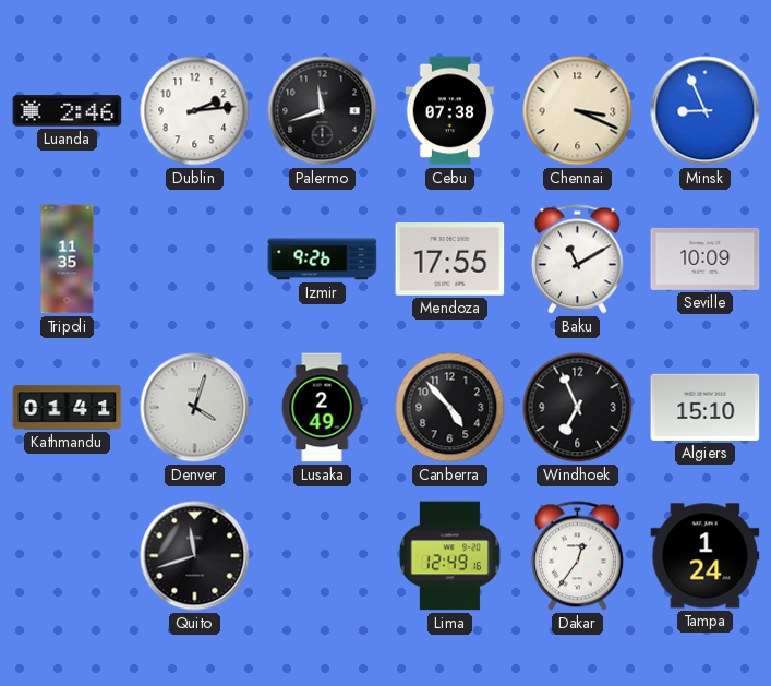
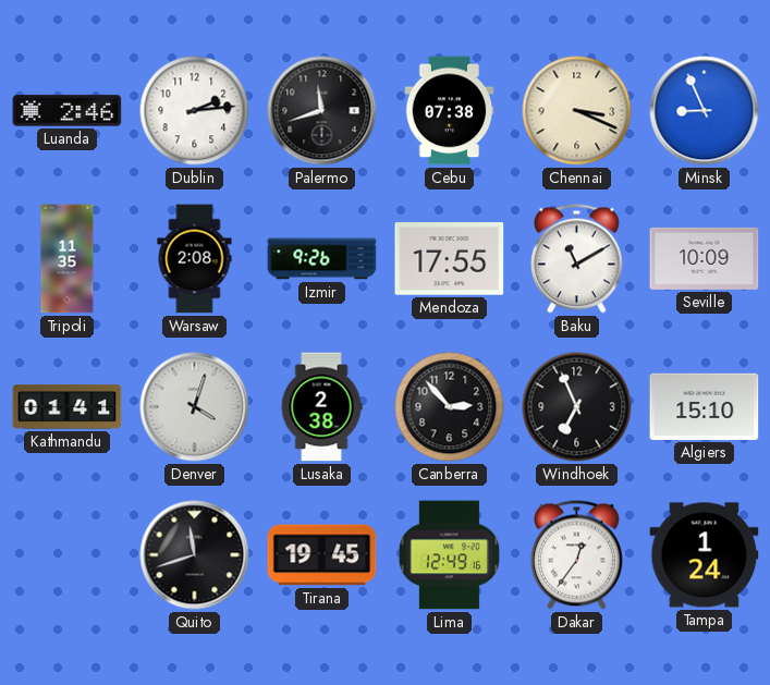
Warsaw: none -> 2:08 (195, 259)
Lusaka: 2:49 -> 2:38 (321, 407)
Canberra: 4:53 -> 2:53 (450, 407)
Tirana: none -> 19:45 (322, 555)
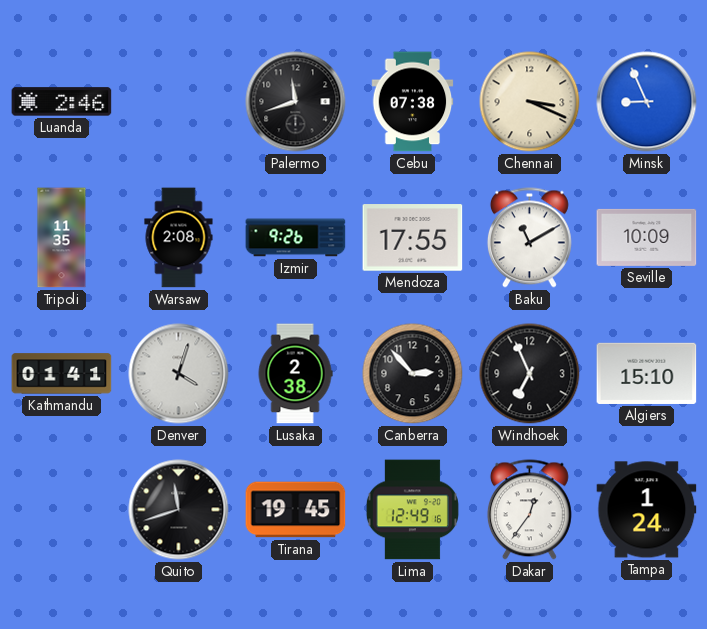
Dublin: 2:14 -> none (195, 111)
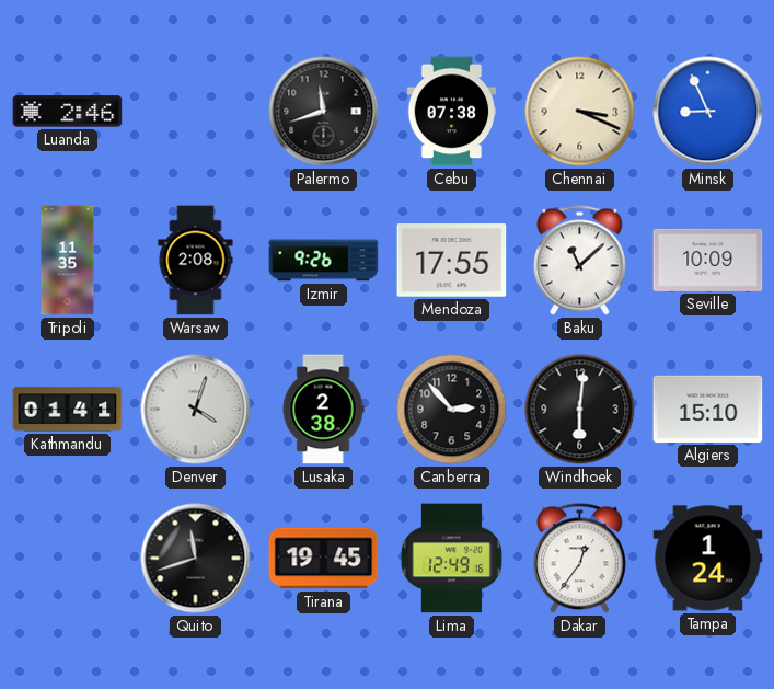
Baku: 11:10 -> 11:08 (579, 261)
Windhoek: 6:56 -> 6:01 (580, 410)
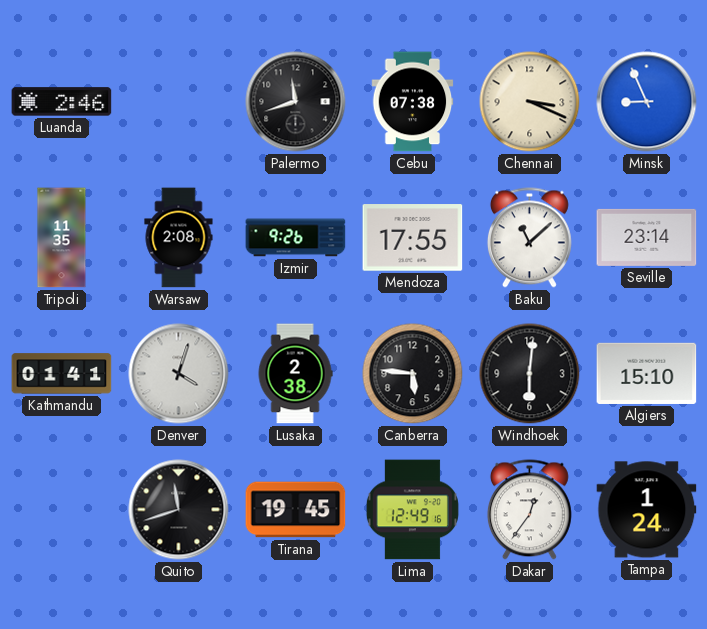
Seville: 10:09 -> 23:14 (647, 237)
Canberra: 2:53 -> 5:46 (413, 374)
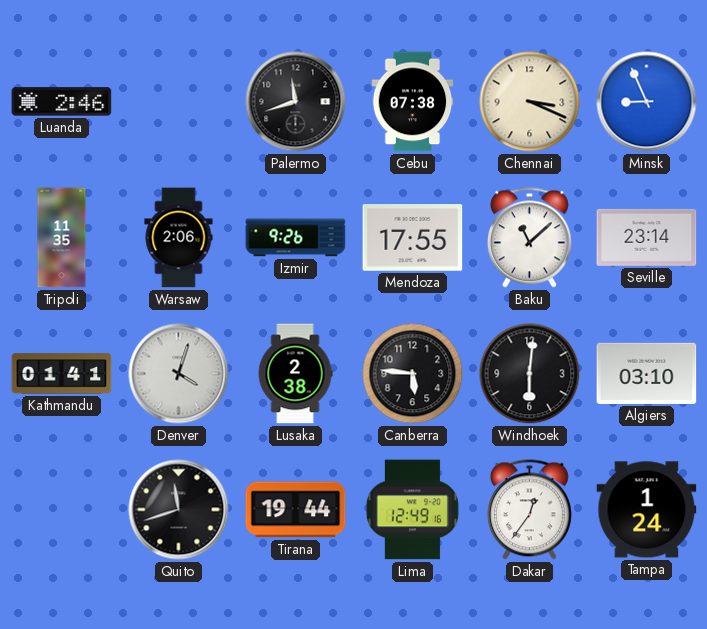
Warsaw: 2:08 -> 2:06 (179, 238)
Algiers: 15:10 -> 03:10 (647, 373)
Tirana: 19:45 -> 19:44 (296, 510)
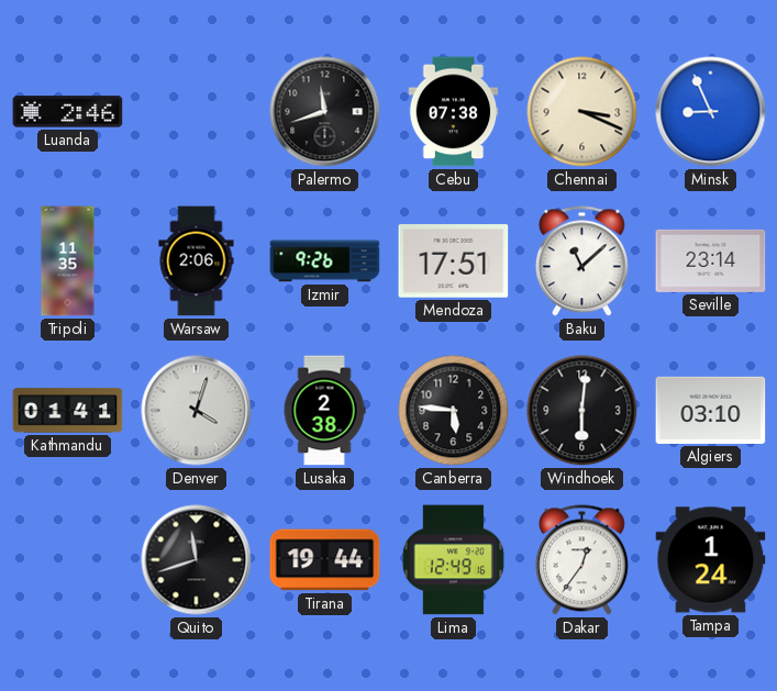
Mendoza: 17:55 -> 17:51 (454, 261)
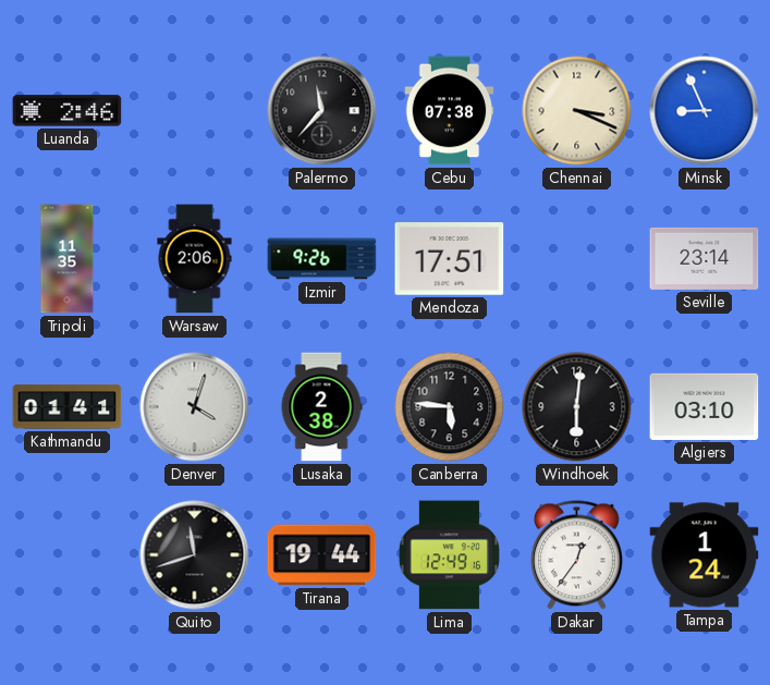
Palermo: 11:42 -> 11:37 (322, 111)
Baku: 11:08 -> none (581, 261)
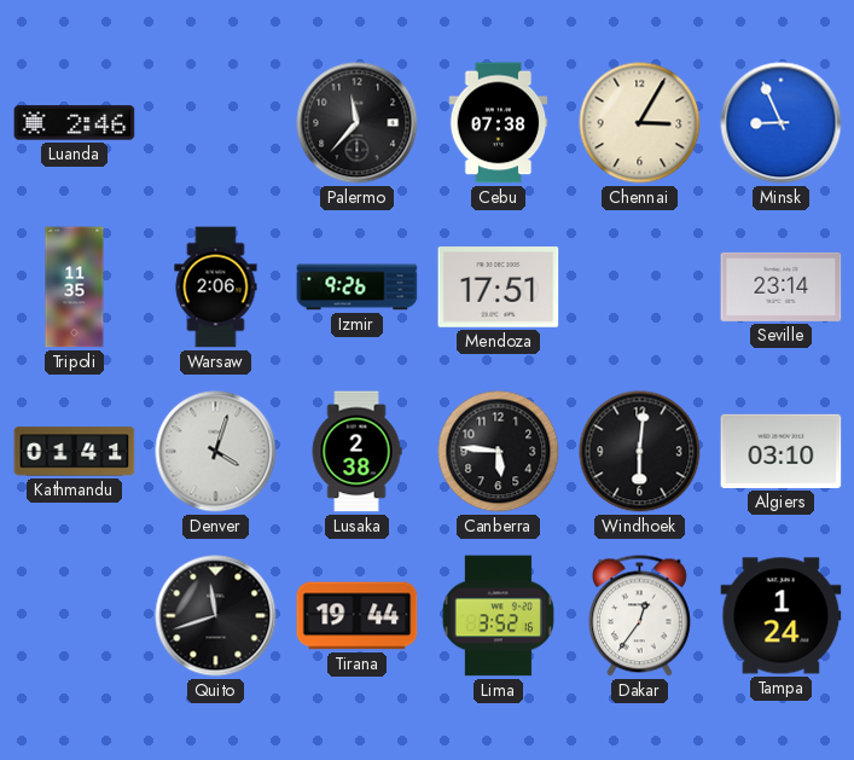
Chennai: 3:19 -> 3:05 (640, 123)
Lima: 12:49 -> 3:52 (498, 616)
